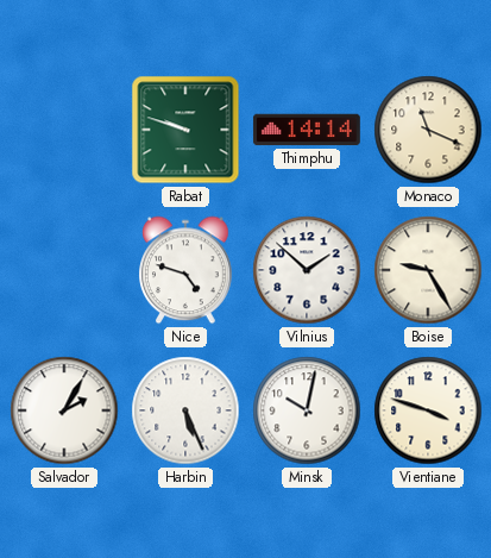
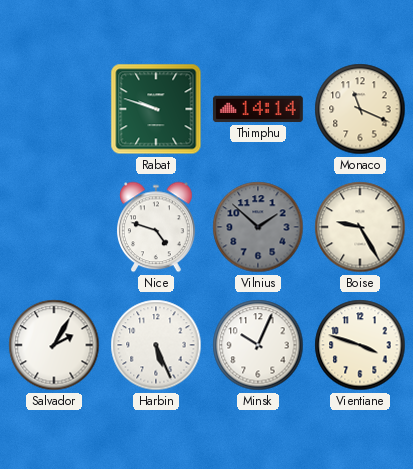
Vilnius dial: white -> grey (258, 227)
Minsk: 10:02 -> 10:04 (258, 345)
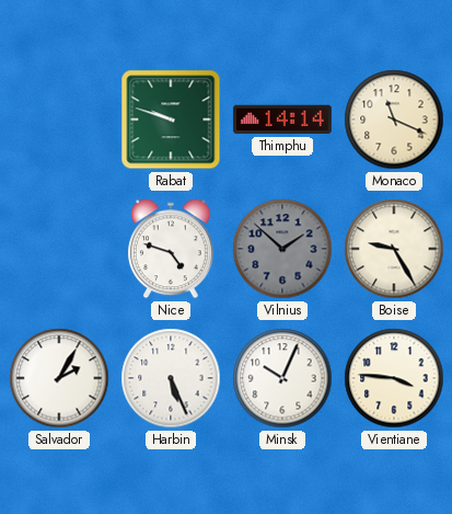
Vientiane: 3:48 -> 3:46 (394, 378)
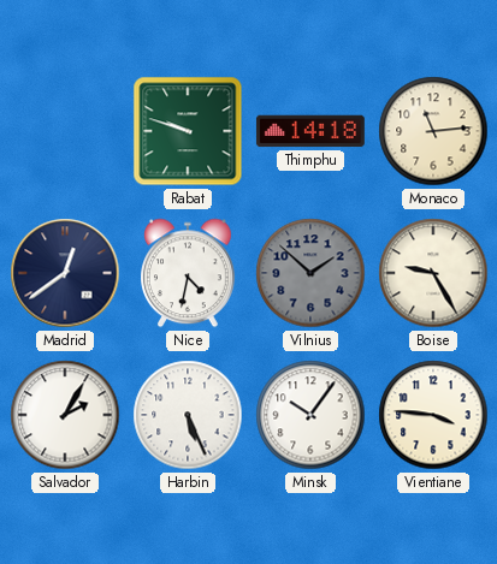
Thimphu: 14:14 -> 14:18 (310, 131)
Monaco: 11:19 -> 11:14 (433, 131)
Madrid: none -> 12:39 (65, 273)
Nice: 4:48 -> 4:32 (189, 273)
Minsk: 10:04 -> 10:06 (310, 415)
